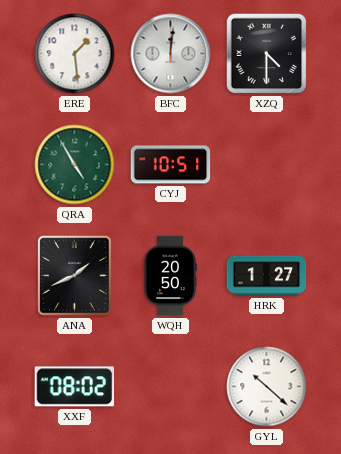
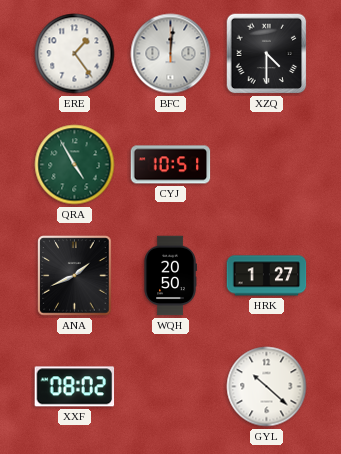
ERE: 1:29 -> 1:24 (75, 54)
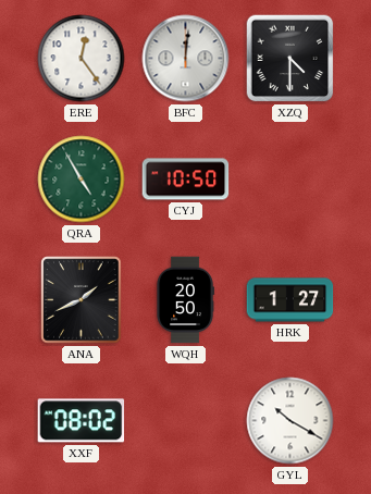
ERE: 1:24 -> 12:24 (82, 59)
CYJ: 10:51 -> 10:50 (186, 180)
GYL: 10:22 -> 10:20 (290, 421)
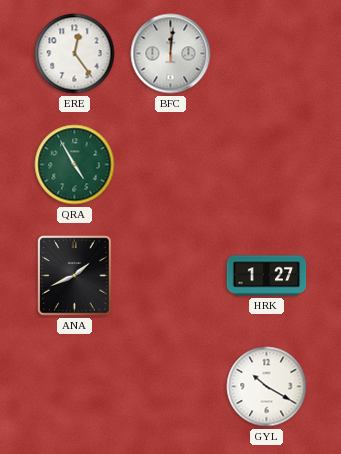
XZQ: 4:30 -> none (290, 59)
CYJ: 10:50 -> none (186, 180)
WQH: 20:50 -> none (185, 300)
XXF: 08:02 -> none (82, 421)
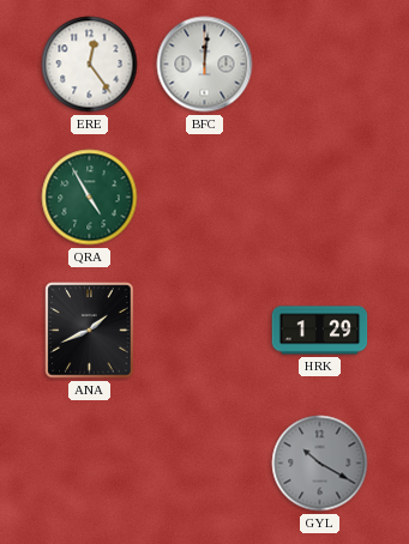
HRK: 1:27 -> 1:29 (320, 331)
GYL dial: white -> grey (320, 464)
